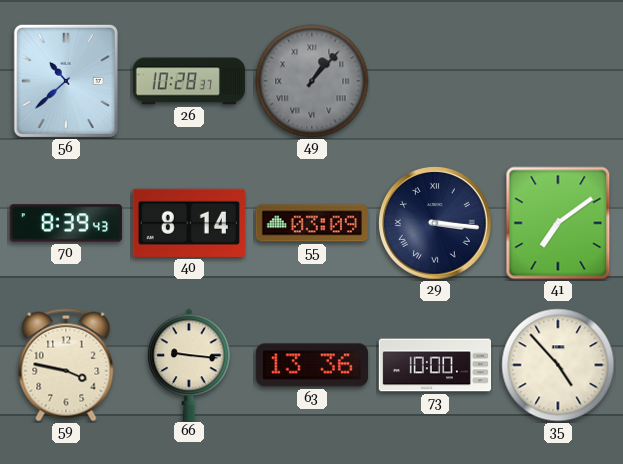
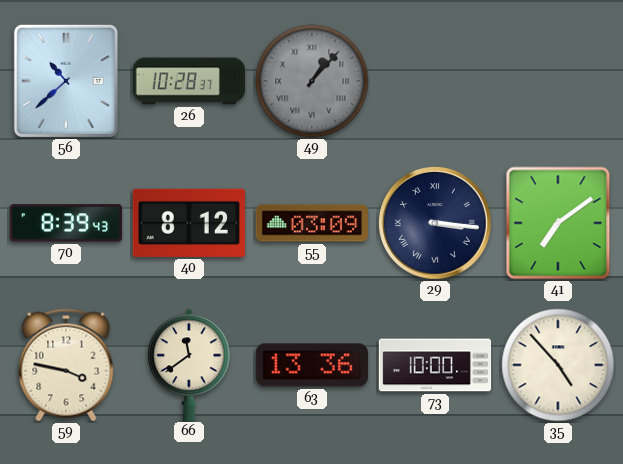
40: 8:14 -> 8:12 (189, 223)
66: 9:16 -> 11:39 (189, 364)
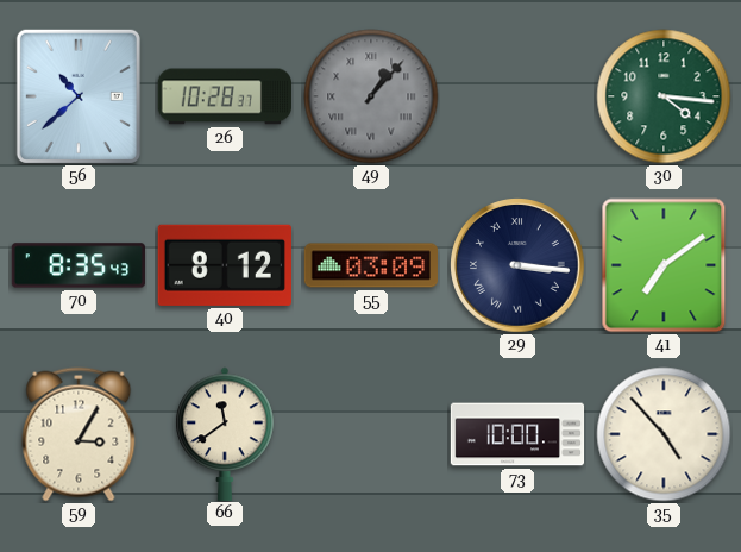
30: none -> 4:16 (664, 96)
70: 8:39 -> 8:35 (77, 265)
59: 3:47 -> 3:05 (79, 434)
63: 13:36 -> none (312, 365)
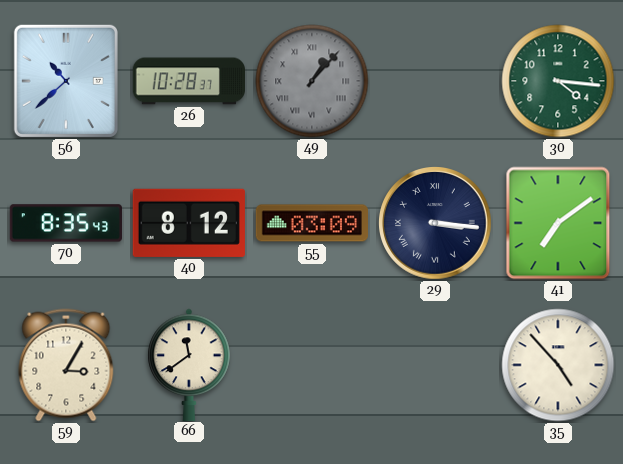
73: 10:00 -> none (517, 434)
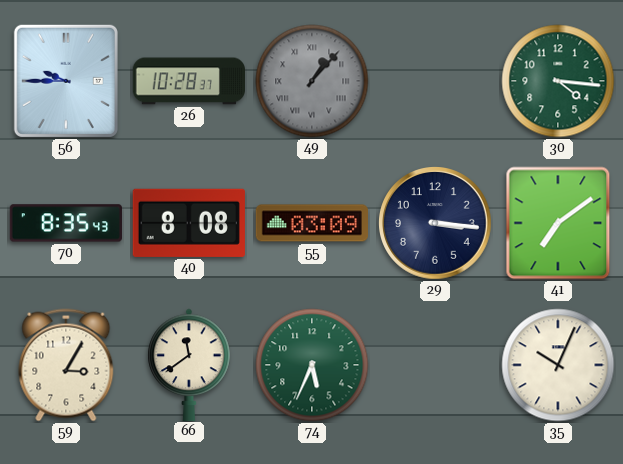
56: 10:38 -> 9:45 (66, 81)
40: 8:12 -> 8:08 (189, 223)
29 numerals: Roman -> Arabic (435, 223)
74: none -> 5:34 (312, 365)
35: 4:53 -> 10:04 (558, 365)
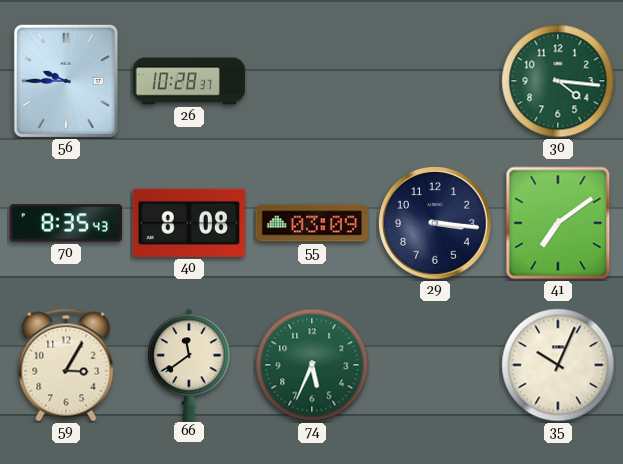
49: 1:07 -> none (312, 81)
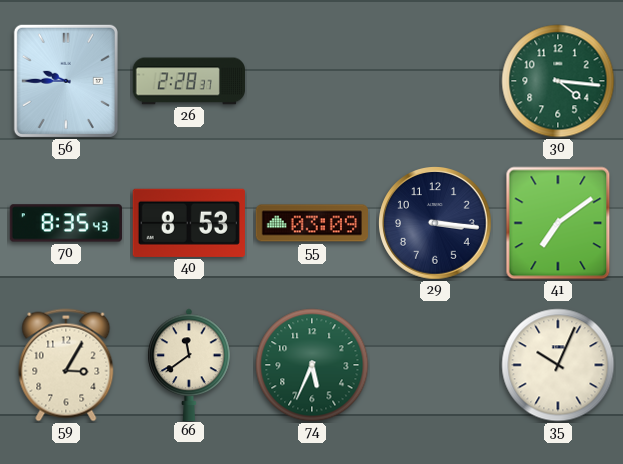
26: 10:28 -> 2:28 (188, 81)
40: 8:08 -> 8:53 (189, 223)
